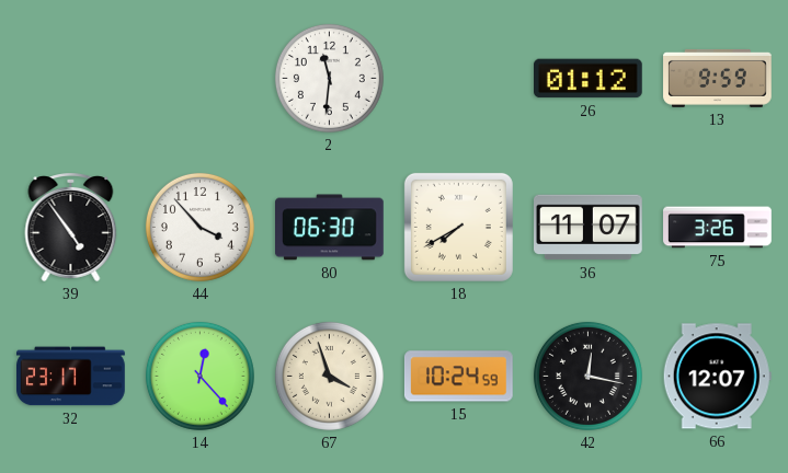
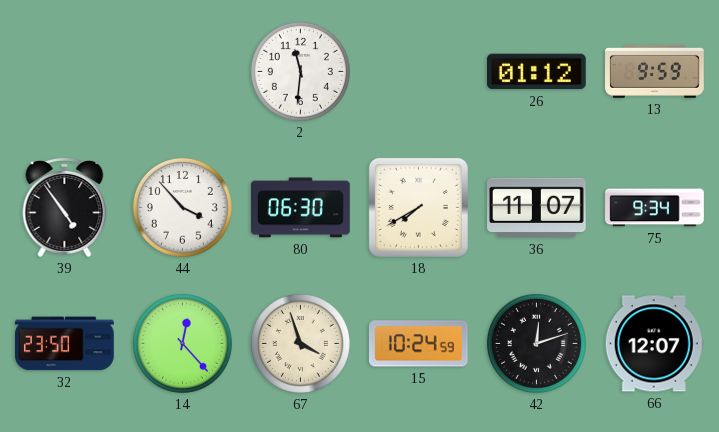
75: 3:26 -> 9:34 (655, 208)
32: 23:17 -> 23:50 (65, 344)
42: 12:17 -> 12:12 (536, 343)
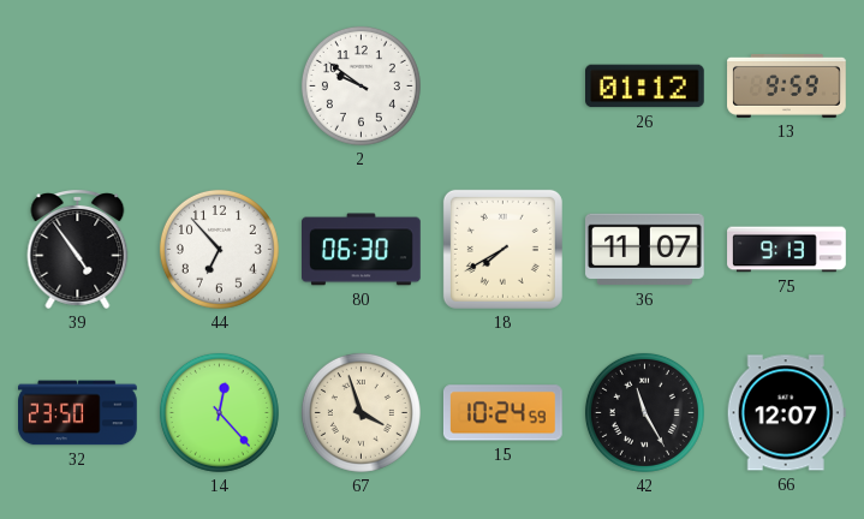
2: 11:31 -> 9:51 (361, 85)
44: 3:53 -> 6:53 (219, 249)
75: 9:34 -> 9:13 (787, 250)
42: 12:12 -> 11:25 (644, 412)
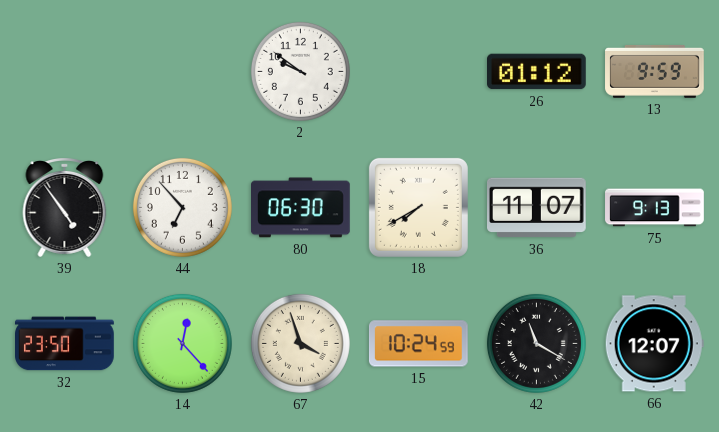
42: 11:25 -> 11:20 (536, 343)
